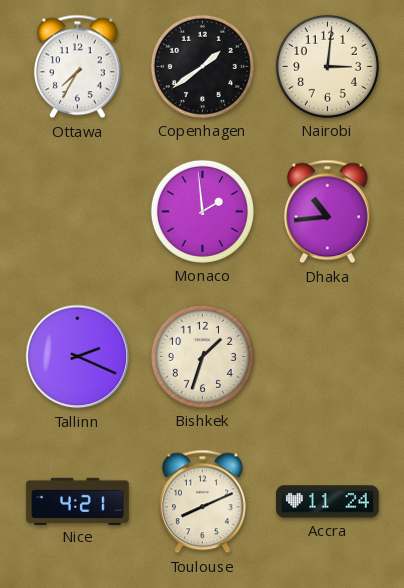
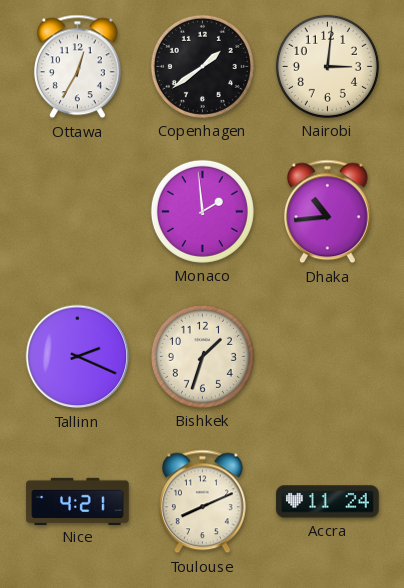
Ottawa: 7:35 -> 12:35 (77, 67)
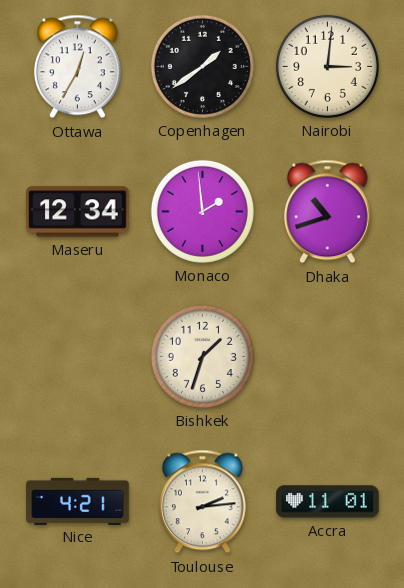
Maseru: none -> 12:34 (78, 212)
Dhaka: 10:44 -> 10:42 (327, 212)
Tallinn: 2:19 -> none (78, 357)
Toulouse: 8:11 -> 2:14 (202, 502)
Accra: 11:24 -> 11:01 (328, 502)
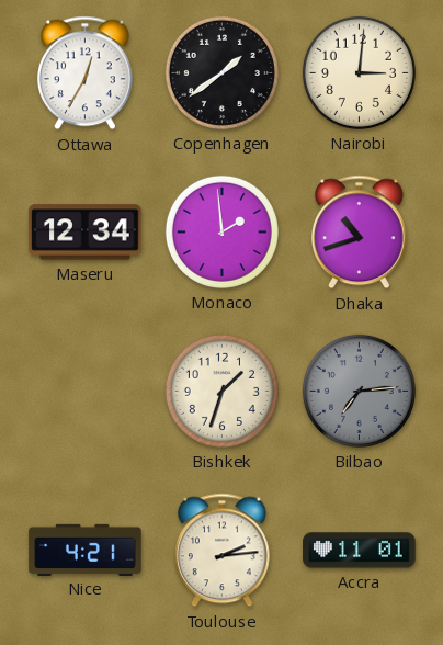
Bilbao: none -> 7:14 (359, 391)
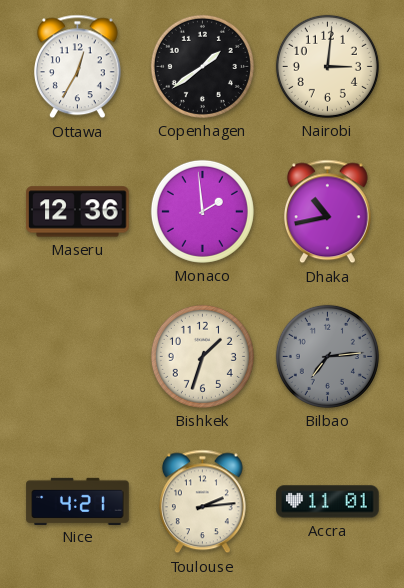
Maseru: 12:34 -> 12:36 (78, 212)
Dhaka: 10:42 -> 10:43 (327, 212)
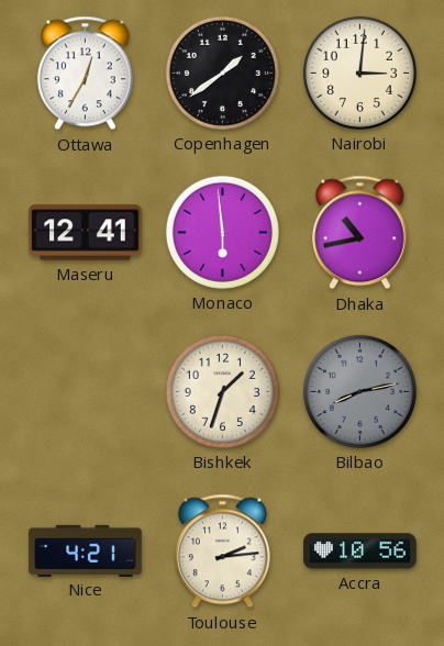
Maseru: 12:36 -> 12:41 (86, 233)
Monaco: 1:59 -> 5:59 (222, 232)
Bilbao: 7:14 -> 8:13 (359, 391)
Accra: 11:01 -> 10:56 (360, 552)
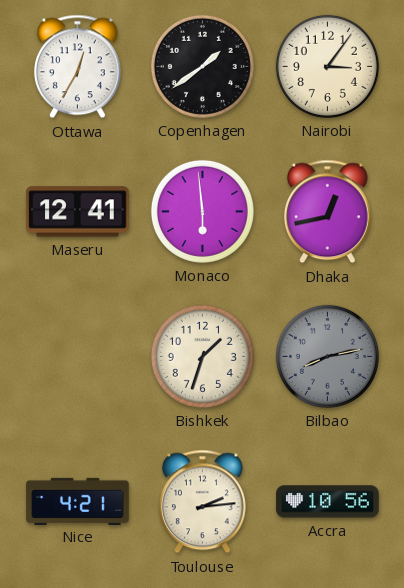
Nairobi: 3:01 -> 3:06 (327, 66)
Dhaka: 10:43 -> 12:43 (327, 212)
